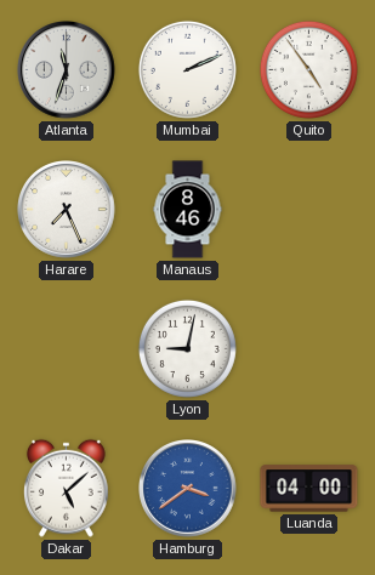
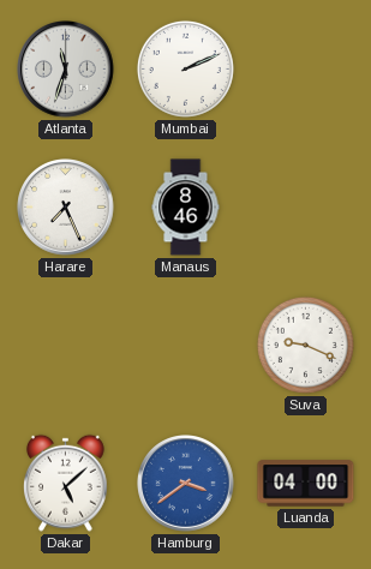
Quito: 4:54 -> none (308, 69)
Lyon: 9:02 -> none (187, 348)
Suva: none -> 9:19 (305, 345)
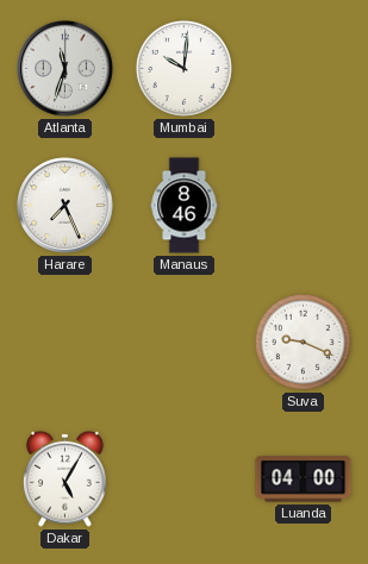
Mumbai: 2:11 -> 10:01 (183, 68)
Dakar: 5:08 -> 5:05 (64, 478)
Hamburg: 3:39 -> none (186, 484)
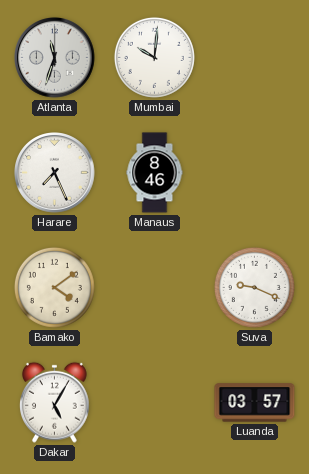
Bamako: none -> 4:09 (54, 287)
Luanda: 04:00 -> 03:57 (255, 403)
